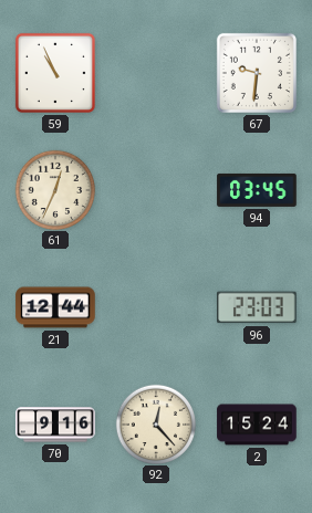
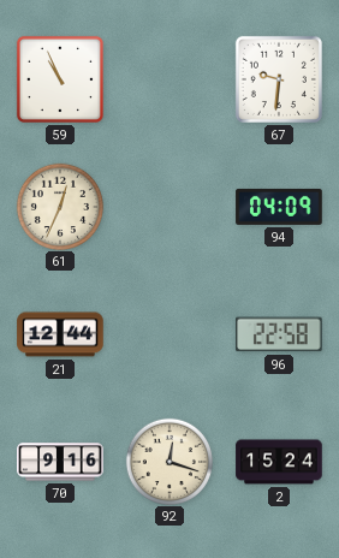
94: 03:45 -> 04:09 (279, 207)
96: 23:03 -> 22:58 (280, 334)
92: 12:23 -> 12:18 (168, 461)
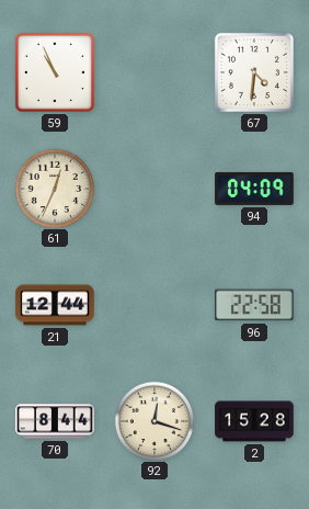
67: 9:31 -> 4:31 (254, 72)
70: 9:16 -> 8:44 (55, 421)
2: 15:24 -> 15:28 (254, 421)
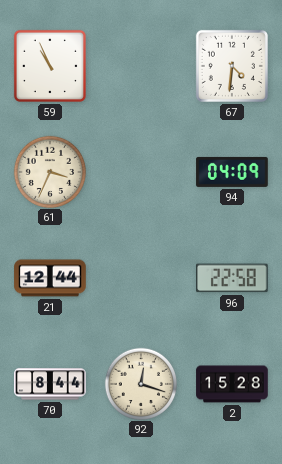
61: 12:34 -> 3:34 (49, 171)
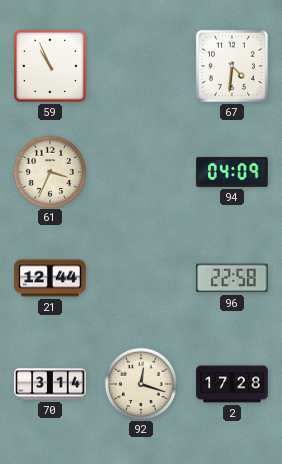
70: 8:44 -> 3:14 (50, 384)
2: 15:28 -> 17:28 (232, 384)
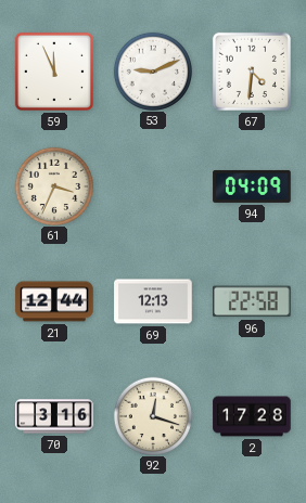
59: 10:56 -> 11:56 (54, 72)
53: none -> 9:11 (152, 70)
69: none -> 12:13 (153, 301)
70: 3:14 -> 3:16 (54, 416)
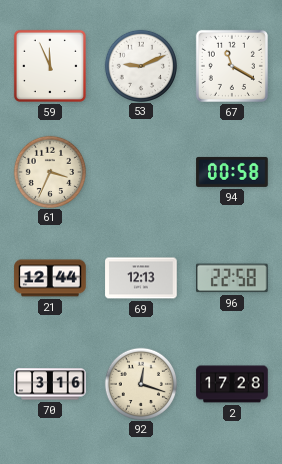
67: 4:31 -> 11:20 (232, 66)
94: 04:09 -> 00:58 (232, 172)
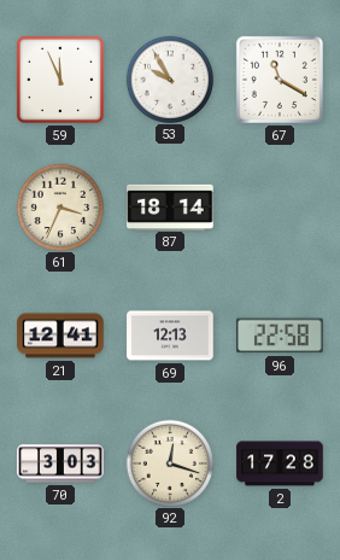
53: 9:11 -> 9:55 (169, 78)
87: none -> 18:14 (170, 206)
94: 00:58 -> none (232, 172)
21: 12:44 -> 12:41 (60, 336)
70: 3:16 -> 3:03 (60, 463)
